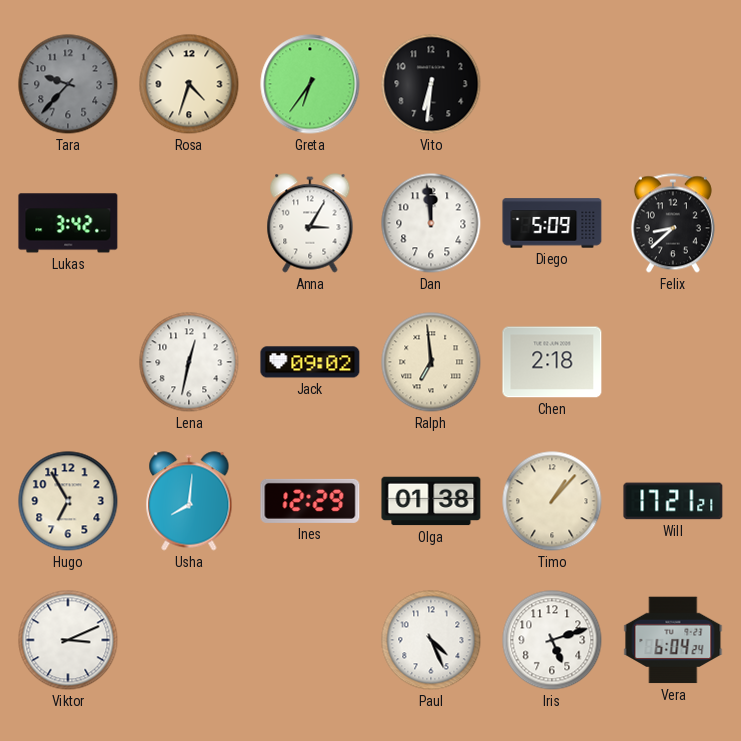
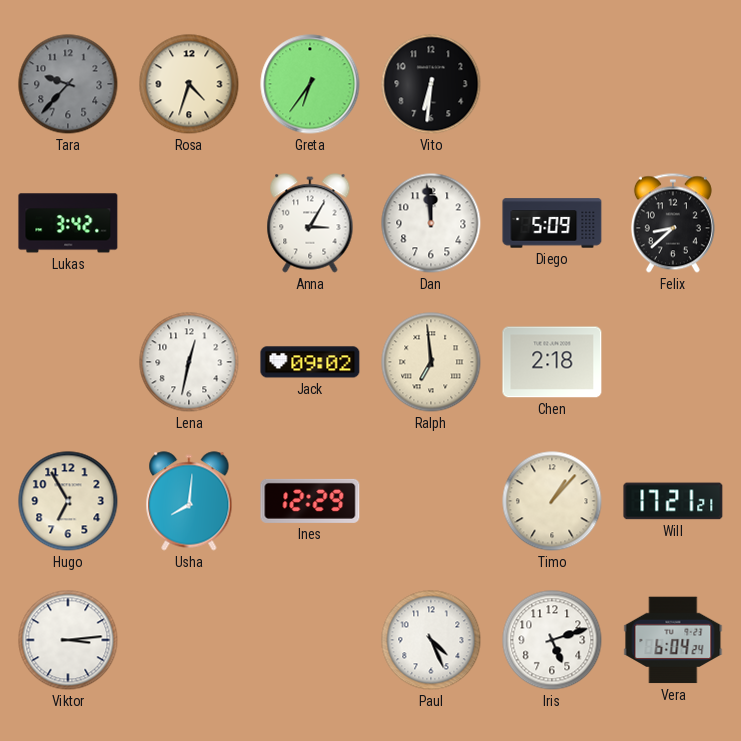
Olga: 01:38 -> none (431, 501)
Viktor: 3:11 -> 3:14 (68, 640)
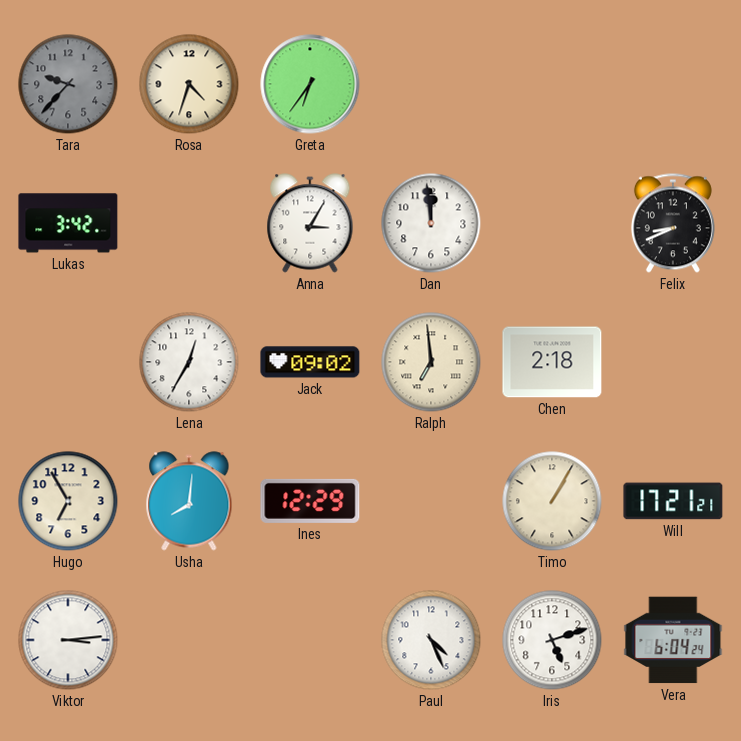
Vito: 6:31 -> none (431, 84)
Diego: 5:09 -> none (552, 223)
Felix: 8:38 -> 8:41 (673, 223)
Lena: 12:32 -> 12:35 (189, 362)
Timo: 1:07 -> 1:05 (552, 501)
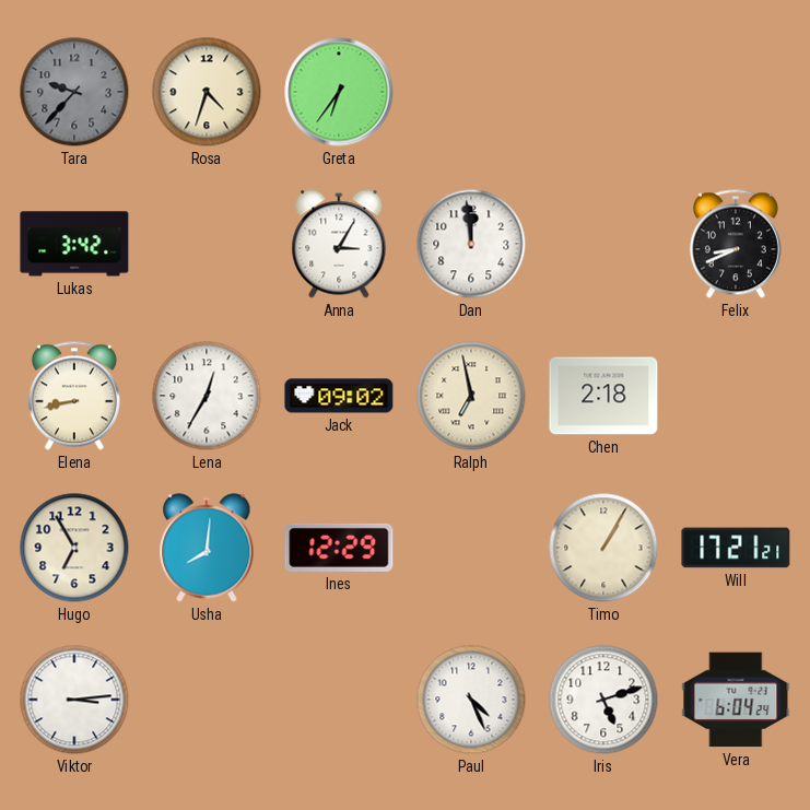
Elena: none -> 8:43 (74, 396)
Ralph: 6:59 -> 6:58 (471, 396)
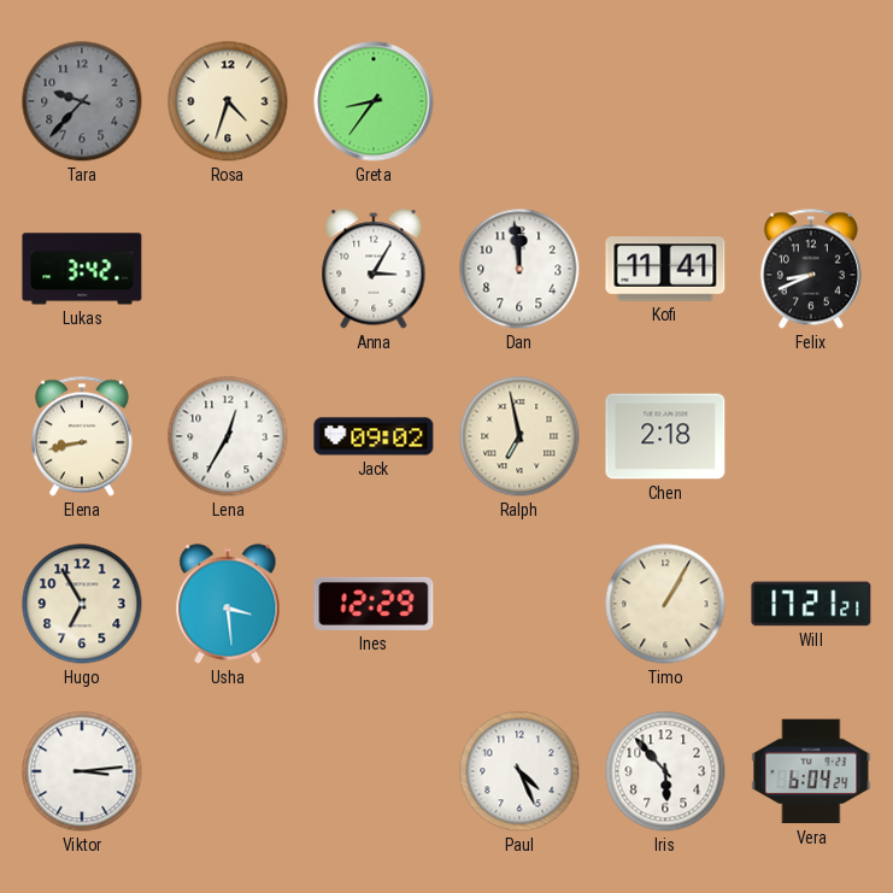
Greta: 6:36 -> 8:36 (374, 101)
Kofi: none -> 11:41 (665, 269)
Usha: 8:01 -> 3:29 (228, 604)
Iris: 5:12 -> 5:53 (665, 771)
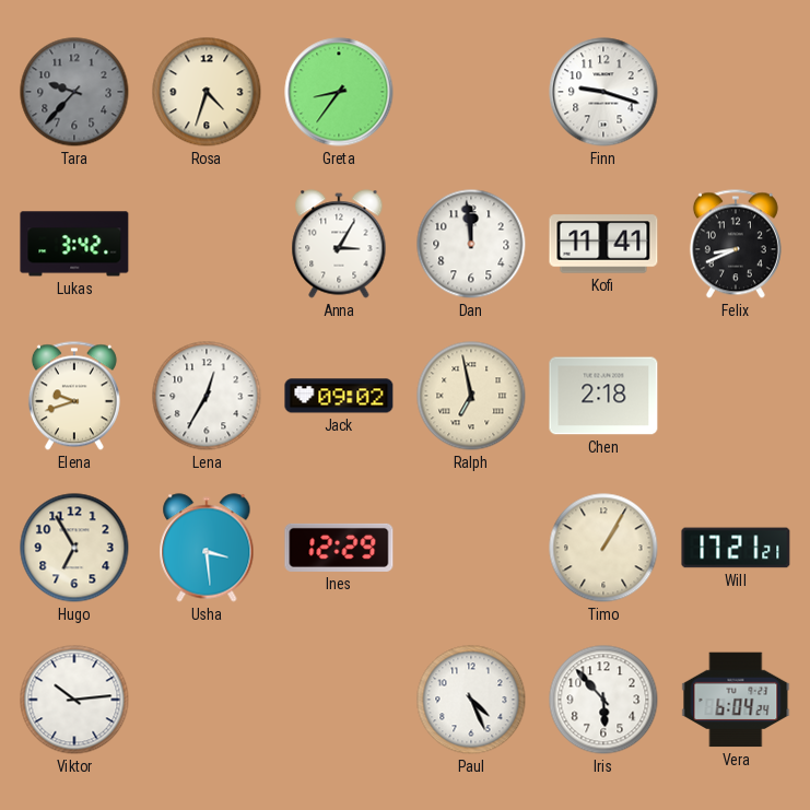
Finn: none -> 9:18 (603, 92)
Elena: 8:43 -> 9:42 (74, 396)
Viktor: 3:14 -> 10:14 (74, 700)
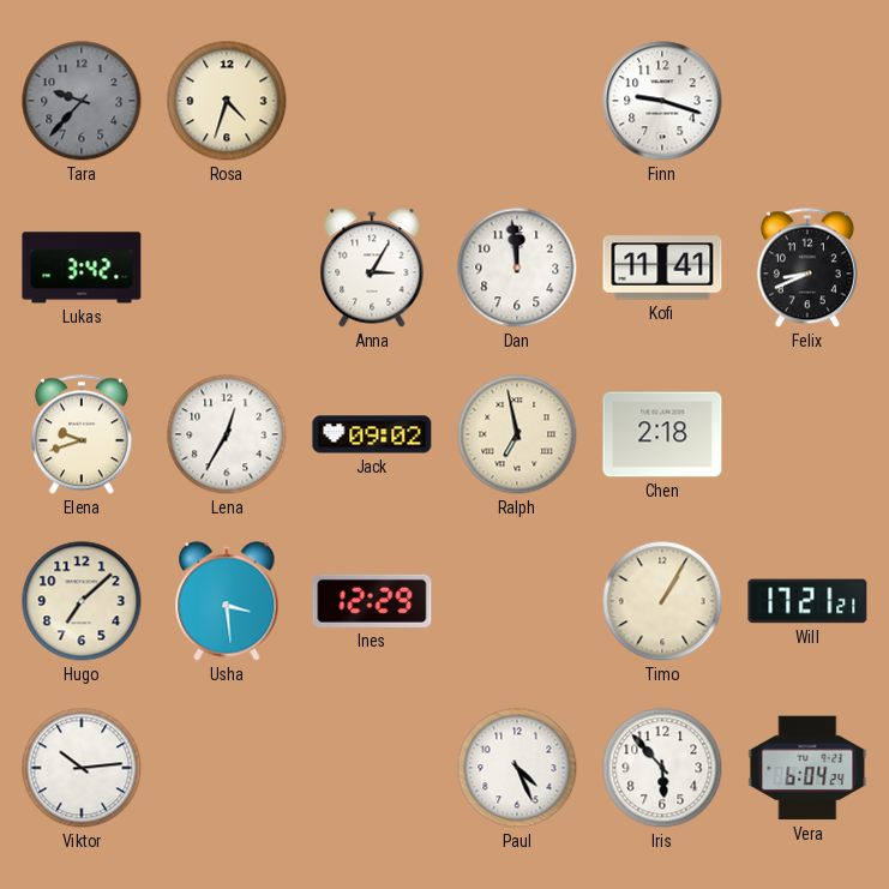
Greta: 8:36 -> none (339, 92)
Hugo: 6:55 -> 7:08 (82, 601)
